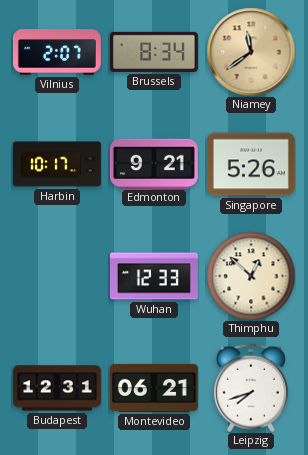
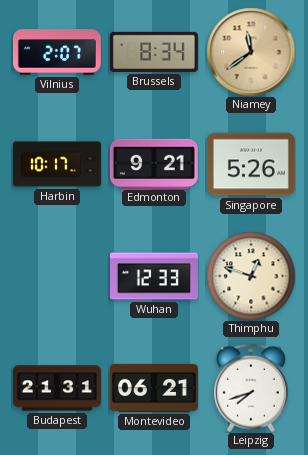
Thimphu: 12:52 -> 12:48 (251, 276)
Budapest: 12:31 -> 21:31 (57, 388)
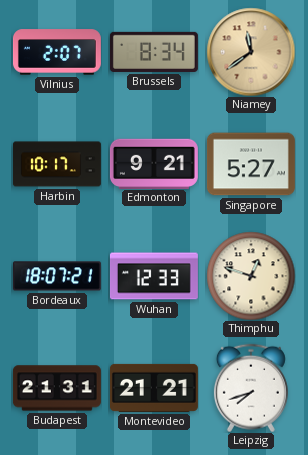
Singapore: 5:26 -> 5:27 (251, 164)
Bordeaux: none -> 18:07 (57, 276)
Montevideo: 06:21 -> 21:21 (154, 388)
